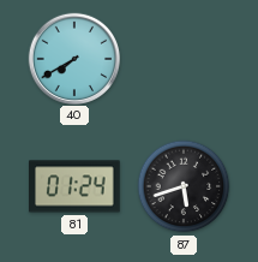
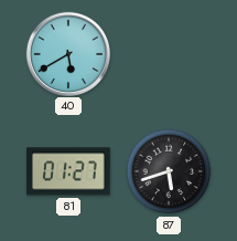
40: 7:40 -> 5:40 (67, 53)
81: 01:24 -> 01:27 (69, 171)
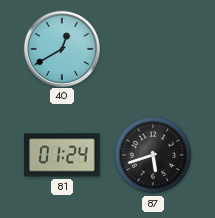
40: 5:40 -> 12:40 (61, 48)
81: 01:27 -> 01:24 (63, 155)
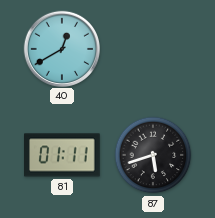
81: 01:24 -> 01:11 (63, 155)
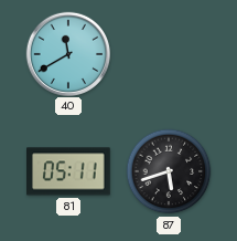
40: 12:40 -> 11:40 (67, 53)
81: 01:11 -> 05:11 (69, 171)
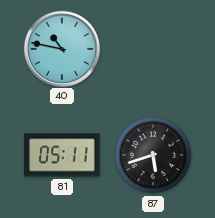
40: 11:40 -> 10:47 (61, 48)
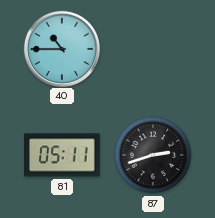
40: 10:47 -> 10:45 (61, 48)
87: 5:42 -> 2:42 (153, 155)
